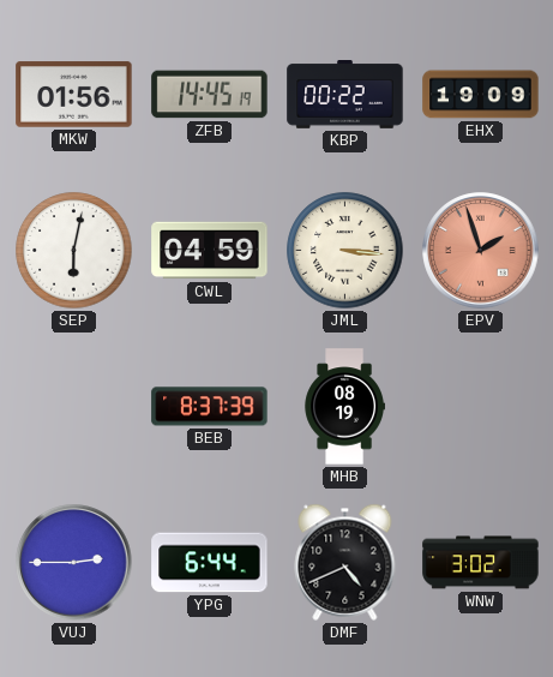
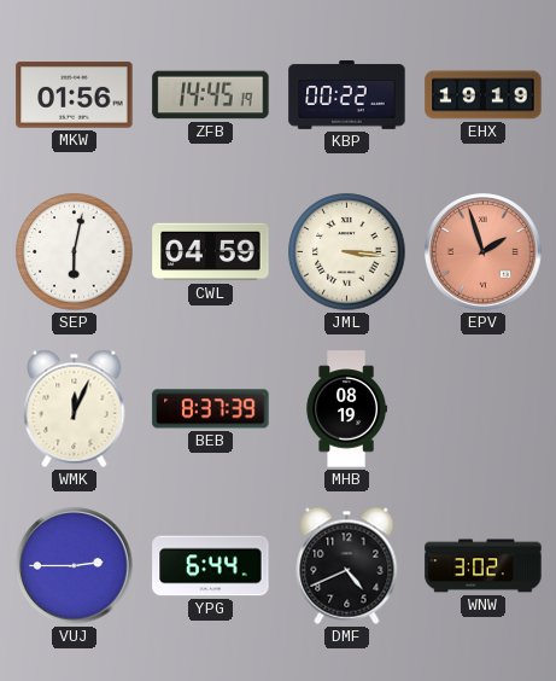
EHX: 19:09 -> 19:19 (484, 95)
WMK: none -> 12:04 (75, 408)
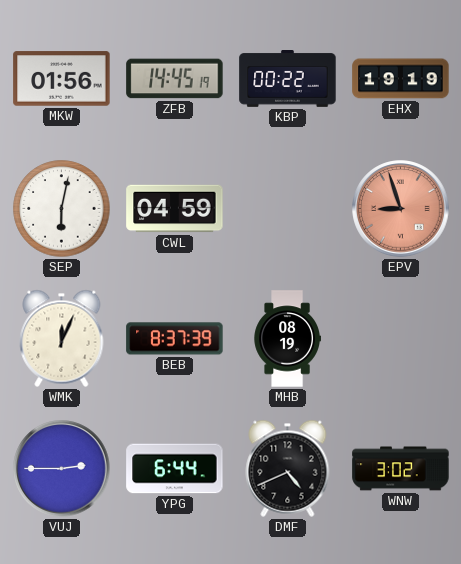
JML: 3:16 -> none (347, 252)
EPV: 1:57 -> 8:57 (401, 209)
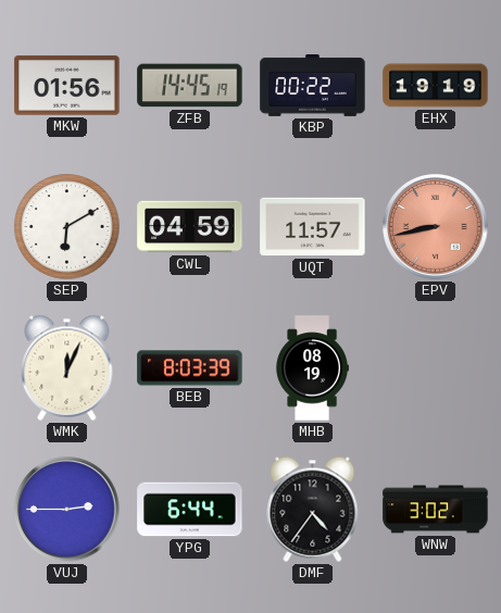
SEP: 6:02 -> 6:10 (67, 227)
UQT: none -> 11:57 (313, 227)
EPV: 8:57 -> 8:43 (436, 227)
BEB: 8:37 -> 8:03 (190, 368)
DMF: 4:41 -> 4:36 (313, 509)
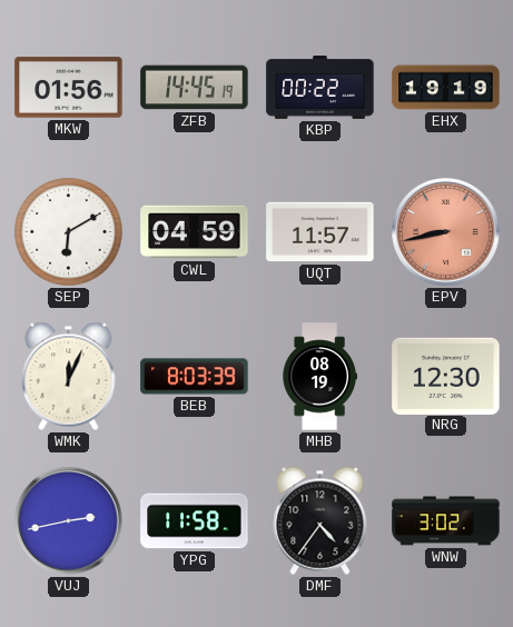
NRG: none -> 12:30 (446, 376)
VUJ: 2:45 -> 2:43 (69, 521)
YPG: 6:44 -> 11:58 (195, 521)
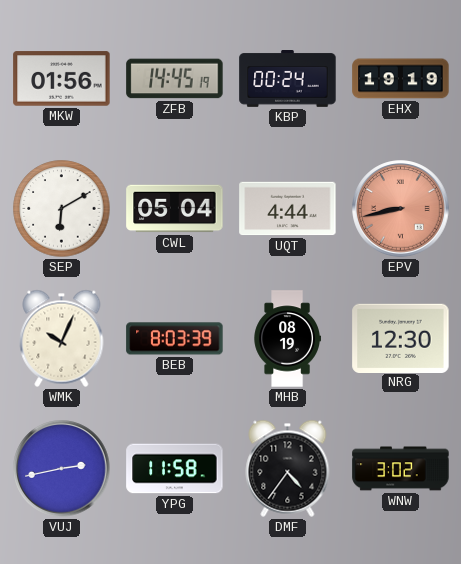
KBP: 00:22 -> 00:24 (288, 79)
CWL: 04:59 -> 05:04 (175, 209)
UQT: 11:57 -> 4:44 (288, 209)
WMK: 12:04 -> 10:04 (62, 338)
